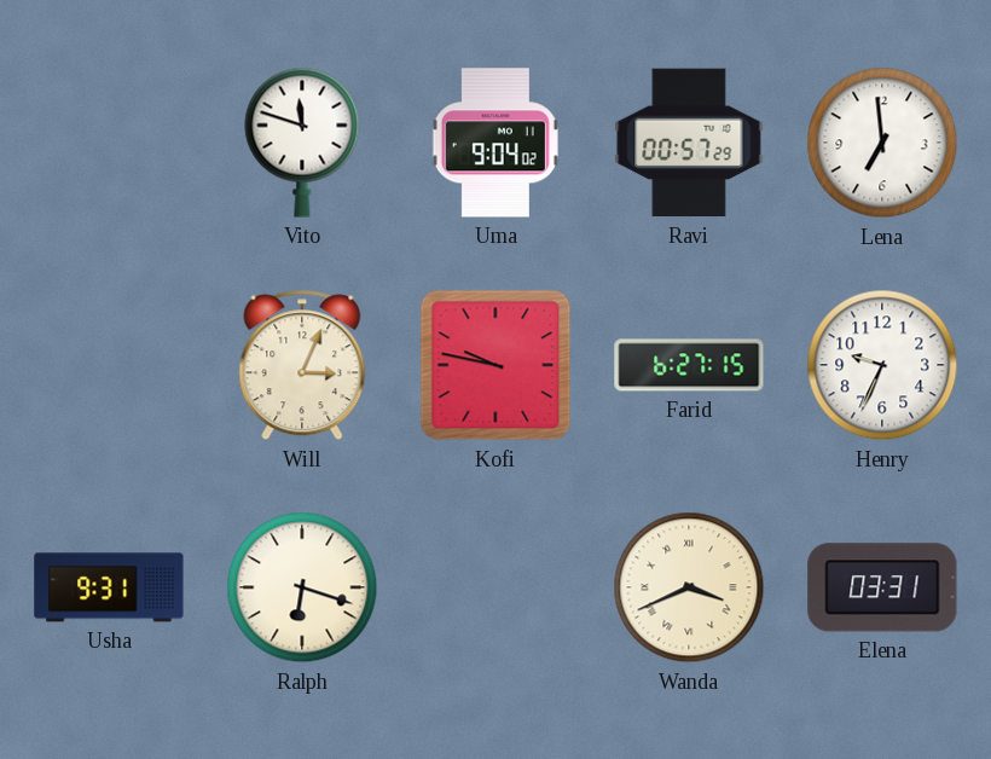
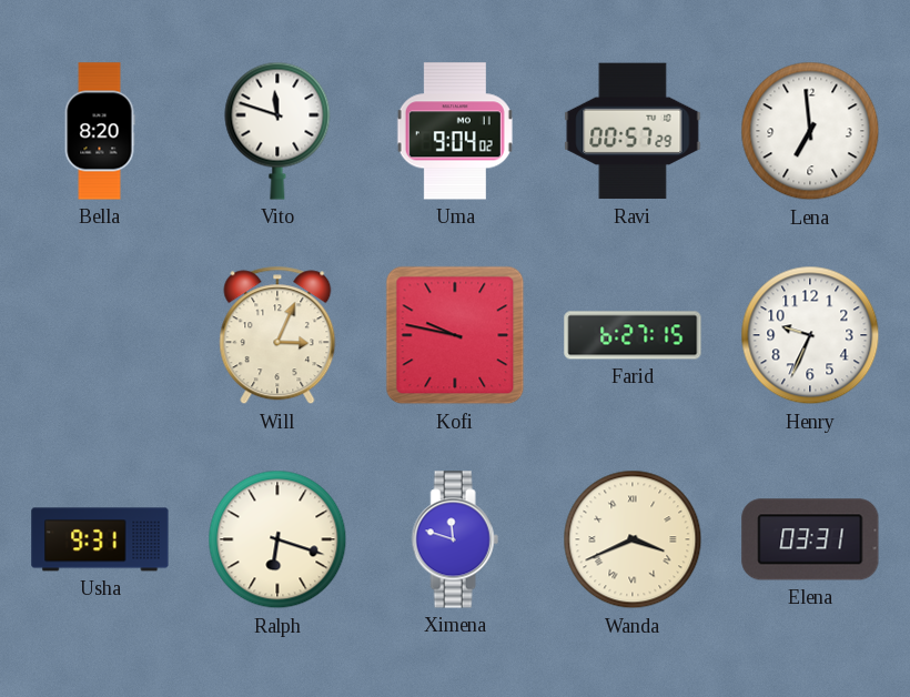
Bella: none -> 8:20 (100, 131)
Ximena: none -> 11:48 (455, 539)
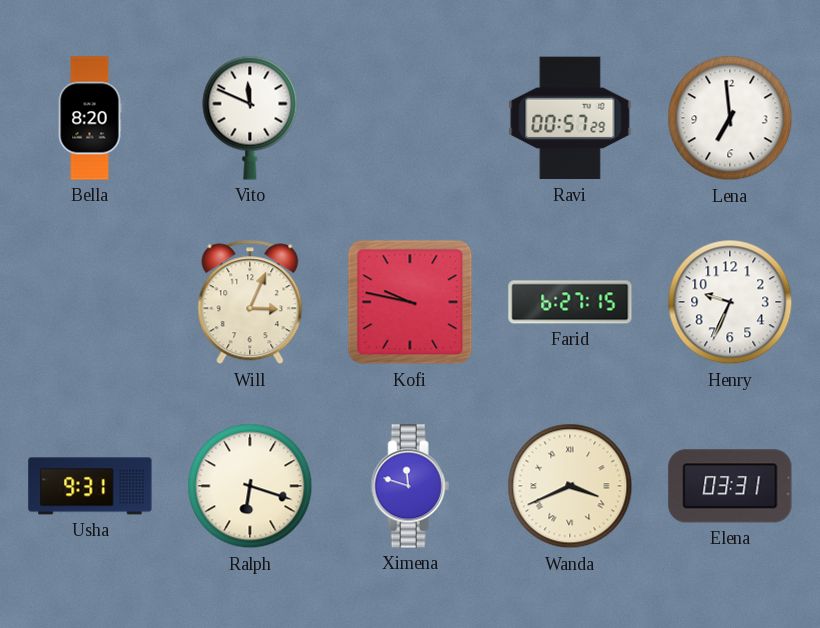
Vito: 11:48 -> 11:49 (250, 118)
Uma: 9:04 -> none (455, 131)
